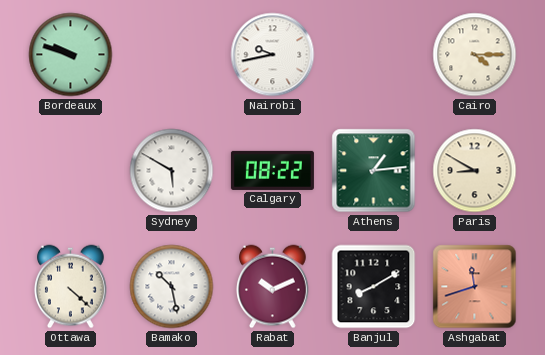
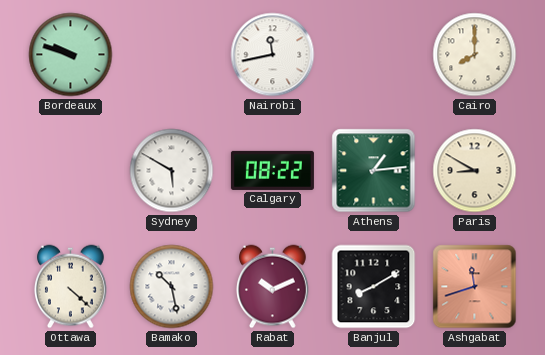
Nairobi: 9:43 -> 11:43 (273, 55)
Cairo: 4:15 -> 8:00 (475, 55)
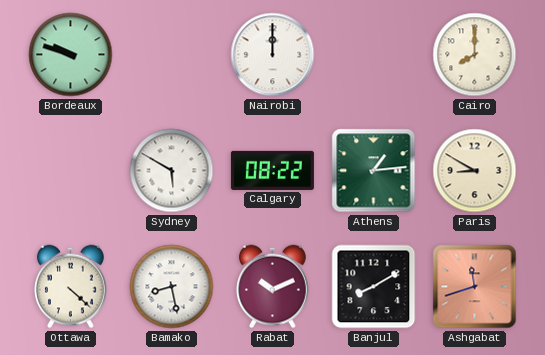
Nairobi: 11:43 -> 12:00 (273, 55)
Bamako: 10:28 -> 8:28 (172, 287)
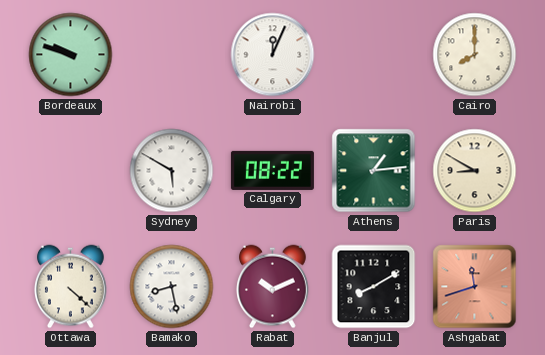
Nairobi: 12:00 -> 12:04 (273, 55)
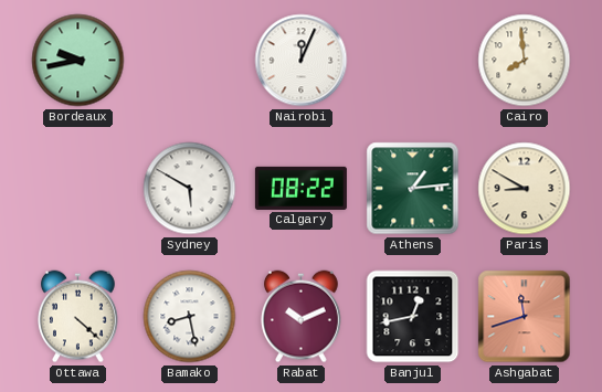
Bordeaux: 9:48 -> 9:43 (78, 61)
Cairo: 8:00 -> 7:59 (525, 61)
Banjul: 8:10 -> 12:43 (413, 317)
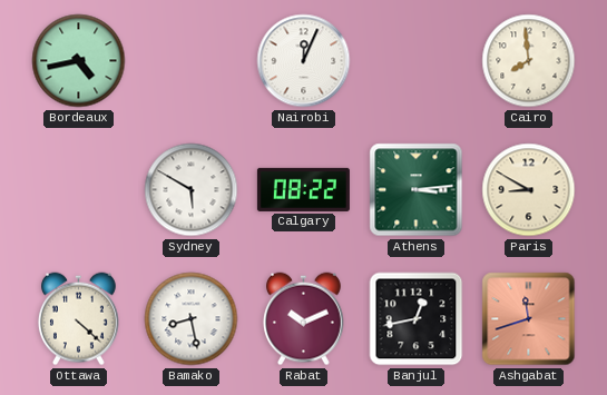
Bordeaux: 9:43 -> 4:43 (79, 61)
Athens: 1:14 -> 3:14 (417, 190)
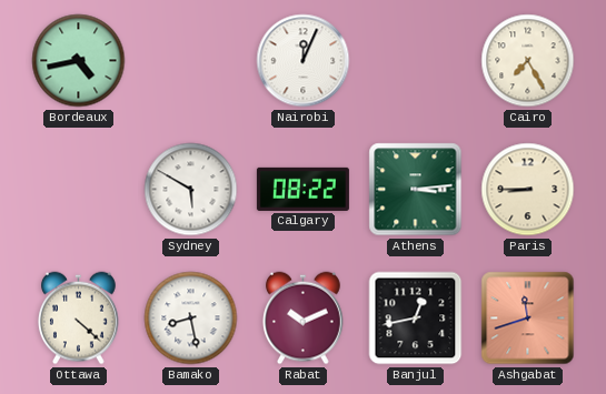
Cairo: 7:59 -> 7:25 (528, 61)
Paris: 8:50 -> 8:45 (528, 190)
